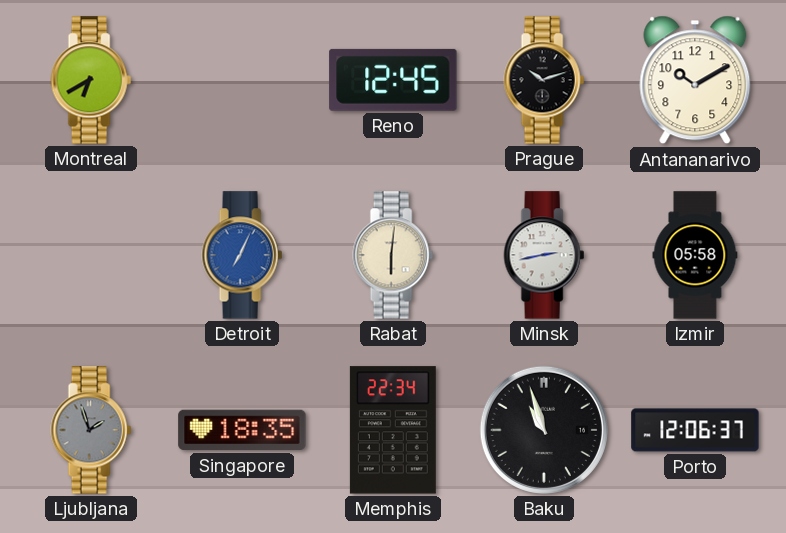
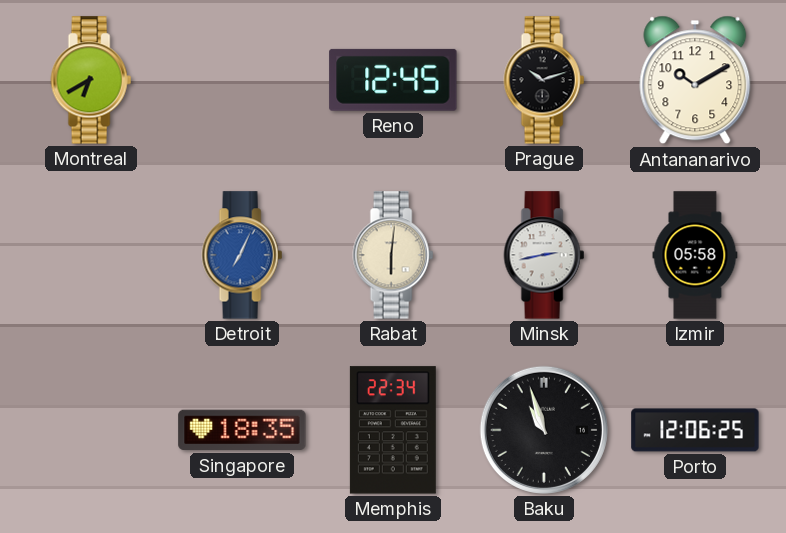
Ljubljana: 1:57 -> none (91, 430)
Porto: 12:06:37 -> 12:06:25 (695, 430)
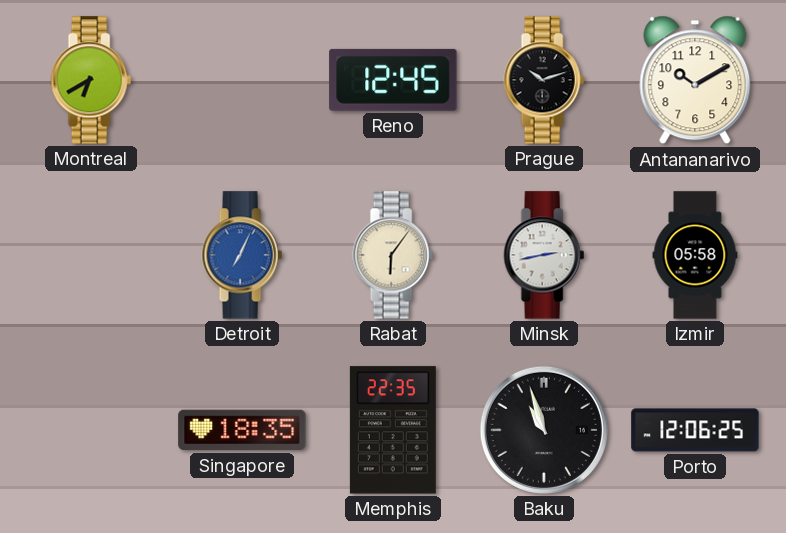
Rabat: 6:01 -> 6:06 (393, 255)
Memphis: 22:34 -> 22:35 (393, 430)
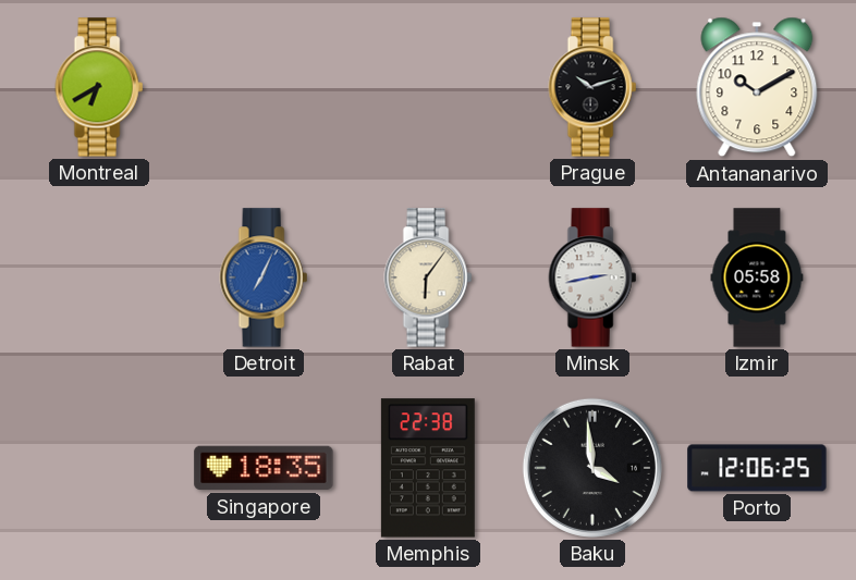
Reno: 12:45 -> none (393, 80)
Memphis: 22:35 -> 22:38 (428, 468)
Baku: 10:57 -> 3:59 (592, 468)
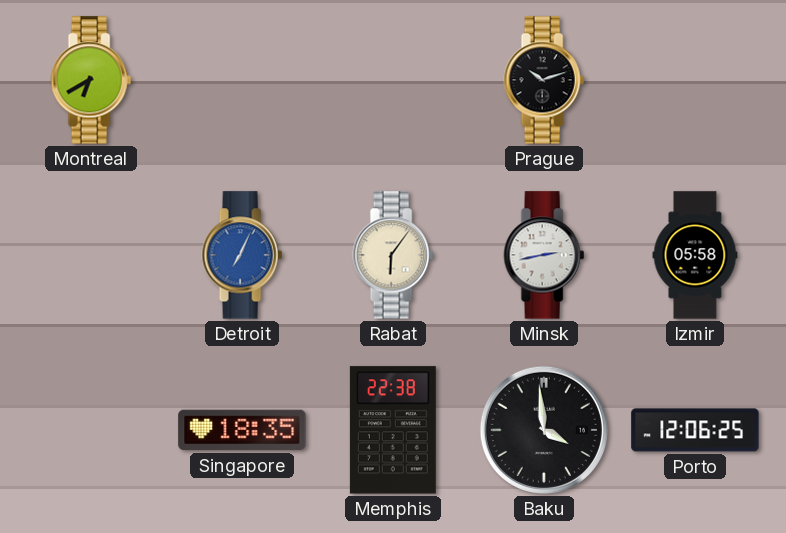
Antananarivo: 10:10 -> none (757, 87)
